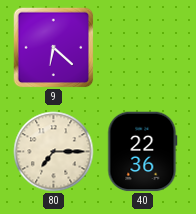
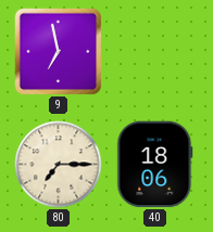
9: 6:22 -> 6:58 (59, 52)
40: 22:36 -> 18:06 (155, 165)
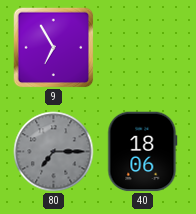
9: 6:58 -> 6:55 (54, 48)
80 dial: cream -> grey (54, 152)
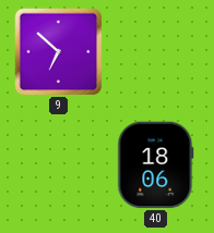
9: 6:55 -> 6:52 (59, 52)
80: 7:15 -> none (54, 152)
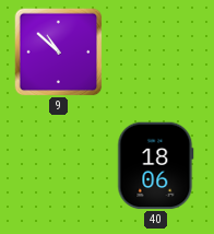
9: 6:52 -> 10:52 (59, 52)
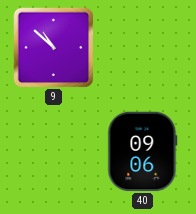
40: 18:06 -> 09:06 (143, 152)
